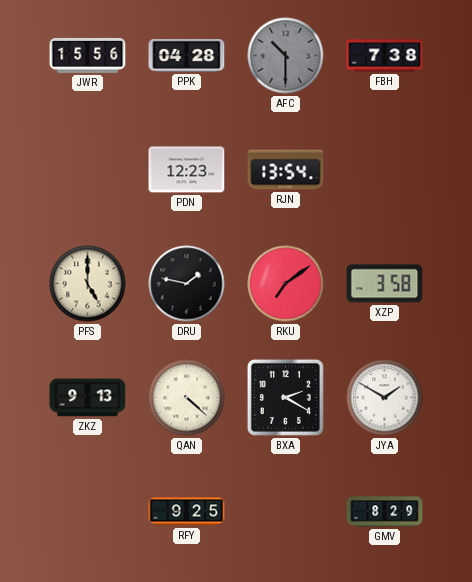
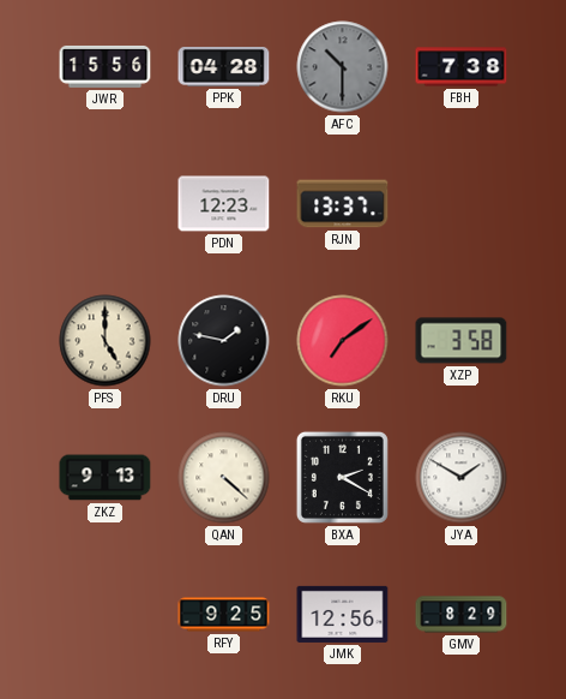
RJN: 13:54 -> 13:37 (343, 204)
JMK: none -> 12:56 (343, 614)
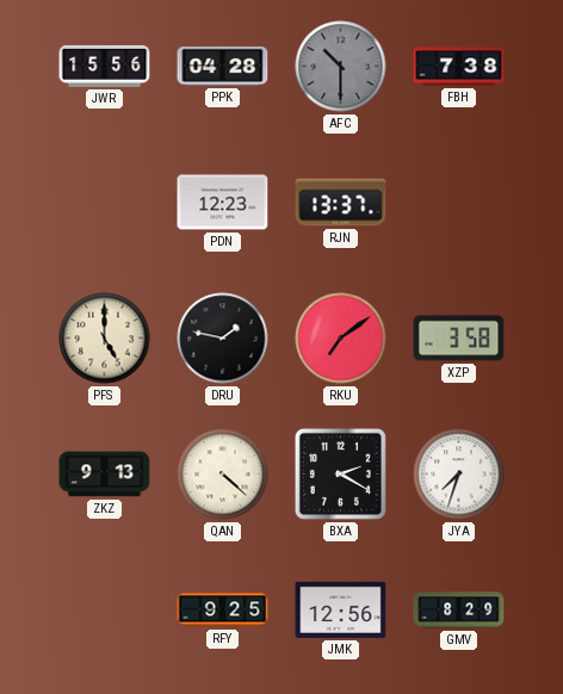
JYA: 1:50 -> 7:33 (459, 475)
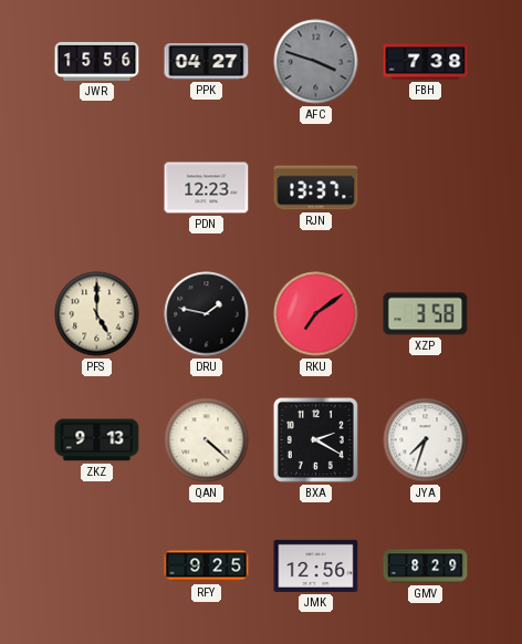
PPK: 04:28 -> 04:27 (207, 62)
AFC: 10:30 -> 3:48 (316, 62)
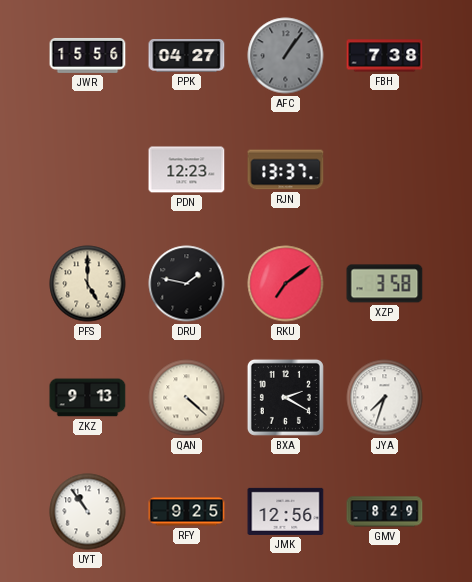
AFC: 3:48 -> 1:06 (286, 56)
UYT: none -> 10:54 (88, 512)
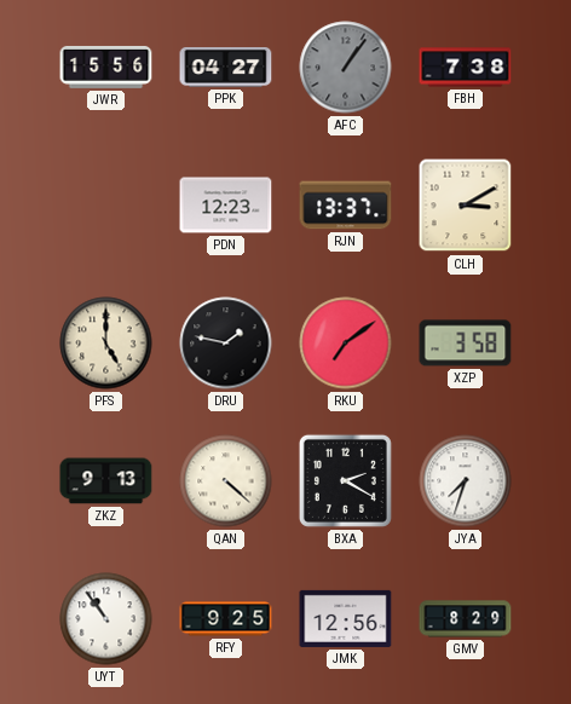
CLH: none -> 3:10 (466, 206)
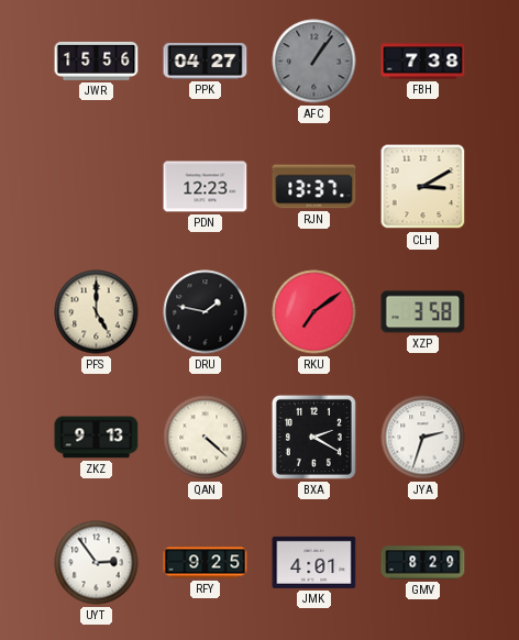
JYA: 7:33 -> 2:33 (423, 438)
UYT: 10:54 -> 2:54 (97, 563)
JMK: 12:56 -> 4:01 (314, 562)
